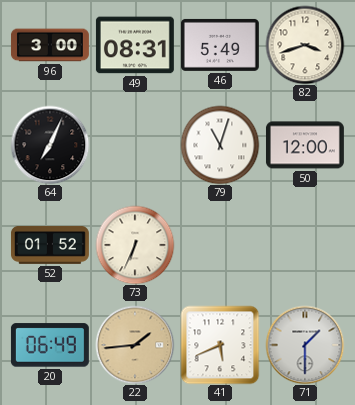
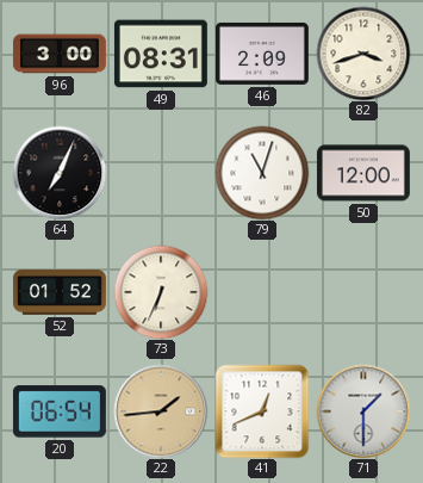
46: 5:49 -> 2:09 (262, 54)
20: 06:49 -> 06:54 (60, 411)
41: 5:41 -> 12:41 (262, 411)
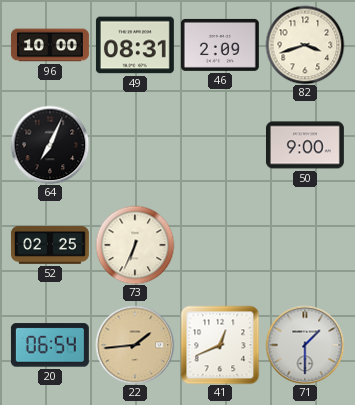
96: 3:00 -> 10:00 (50, 45)
79: 11:03 -> none (262, 173)
50: 12:00 -> 9:00 (305, 145)
52: 01:52 -> 02:25 (50, 245)
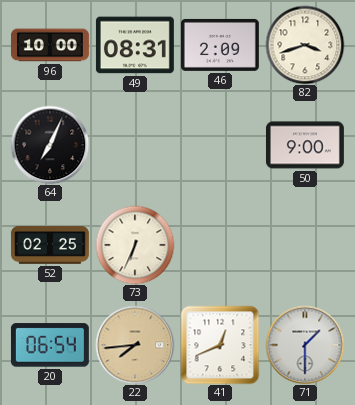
22: 1:44 -> 7:44 (135, 345)
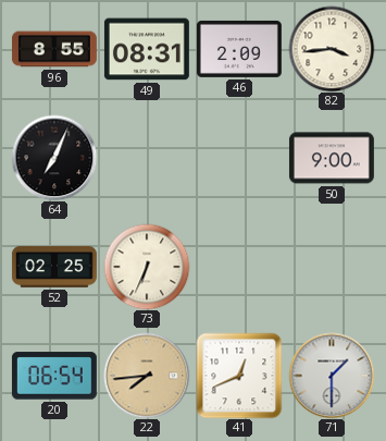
96: 10:00 -> 8:55 (54, 49)
82: 3:42 -> 3:44 (332, 49)
